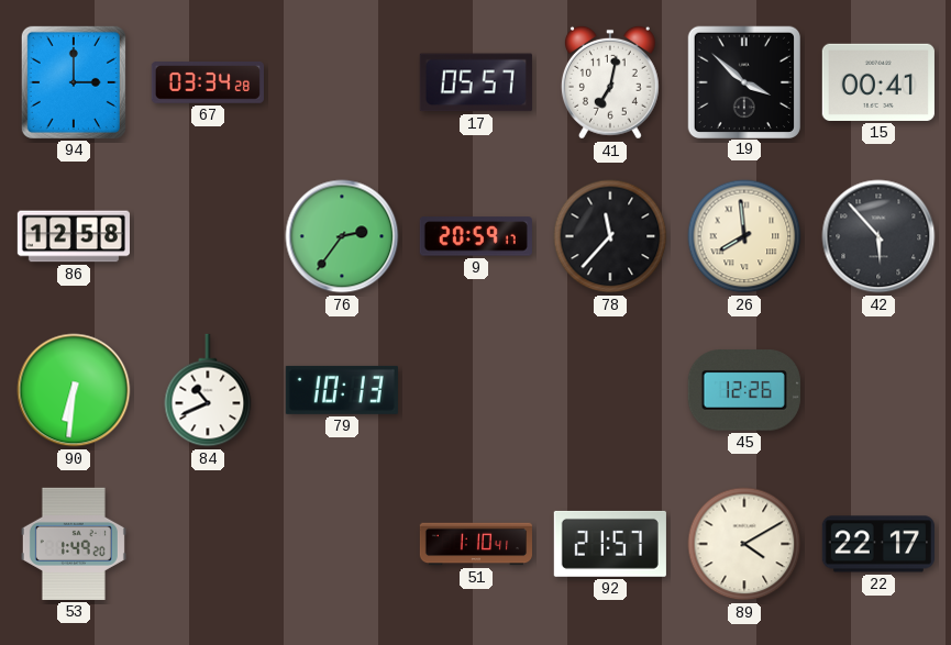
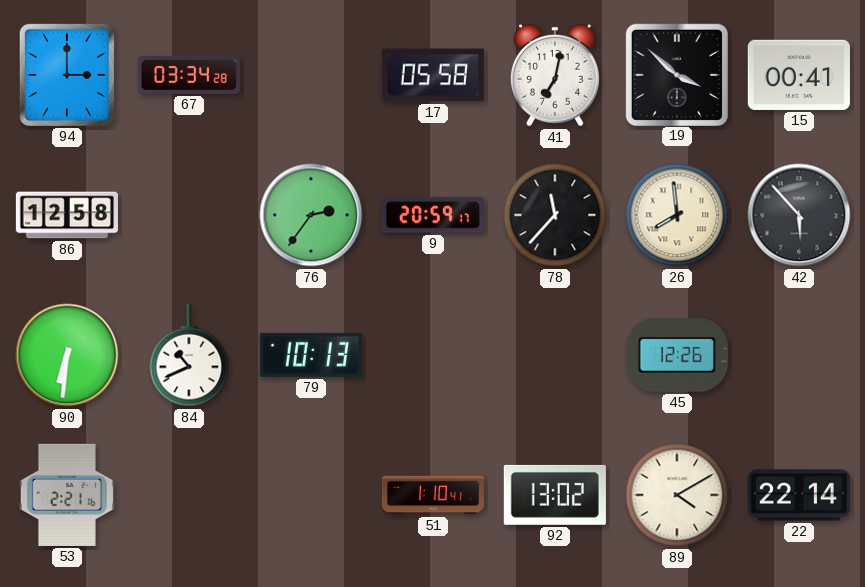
17: 05:57 -> 05:58 (433, 75)
53: 1:49 -> 2:21 (67, 495)
92: 21:57 -> 13:02 (555, 495)
22: 22:17 -> 22:14 (799, 495)
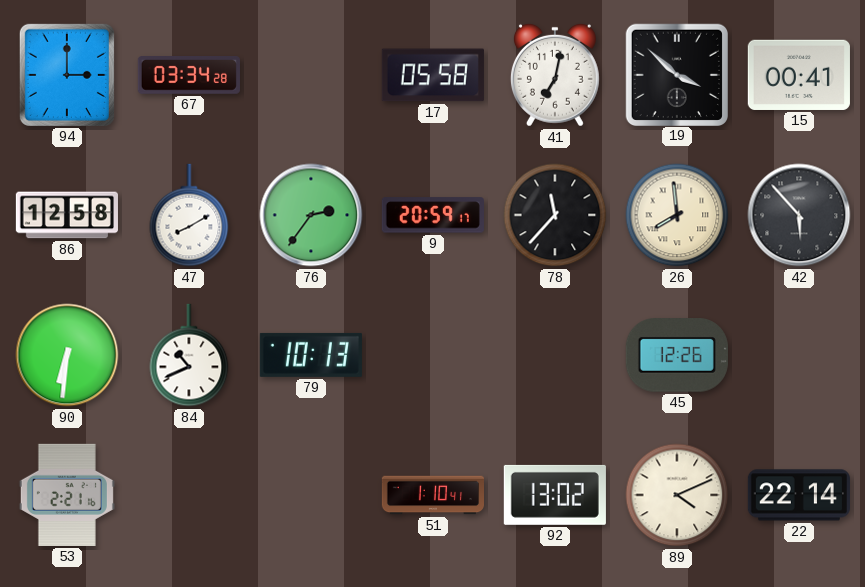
47: none -> 8:10 (189, 215)
89: 4:10 -> 4:11 (677, 495)
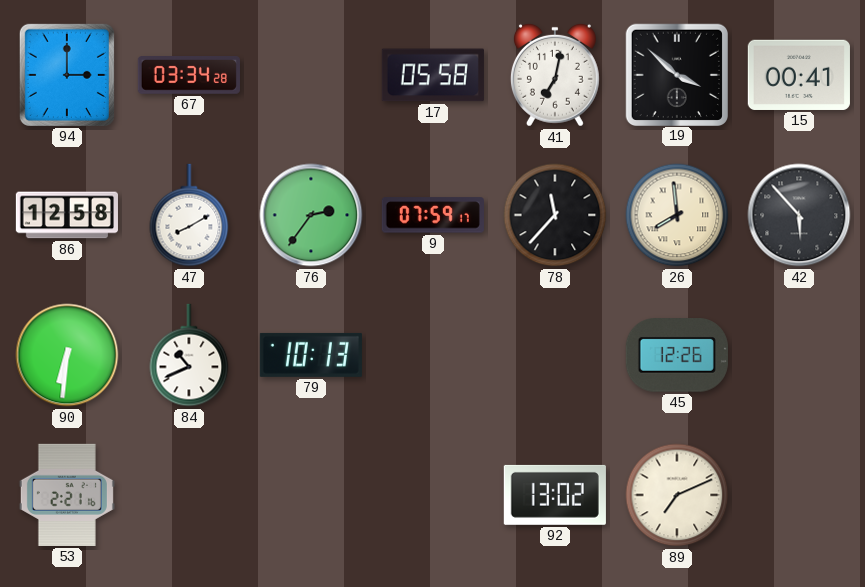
9: 20:59 -> 07:59 (433, 215)
51: 1:10 -> none (432, 495)
89: 4:11 -> 7:11 (677, 495)
22: 22:14 -> none (799, 495)
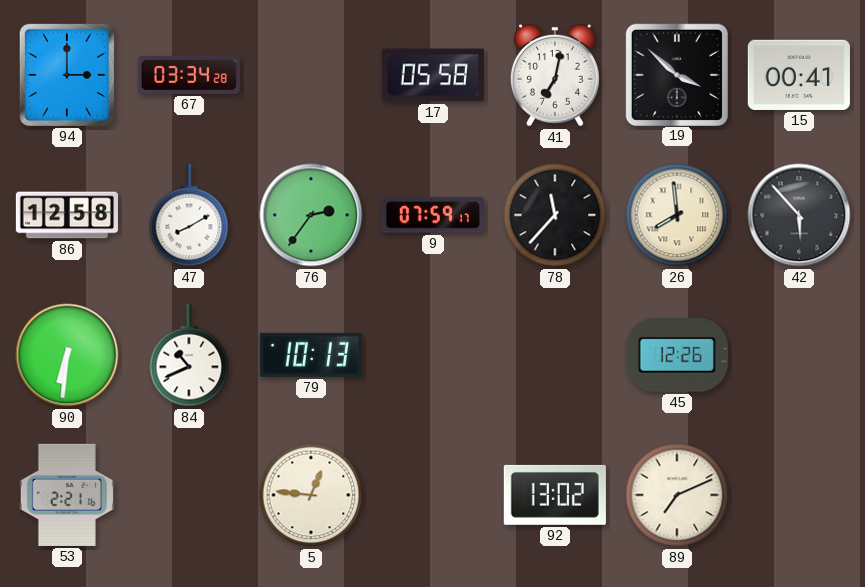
5: none -> 12:46 (311, 495)
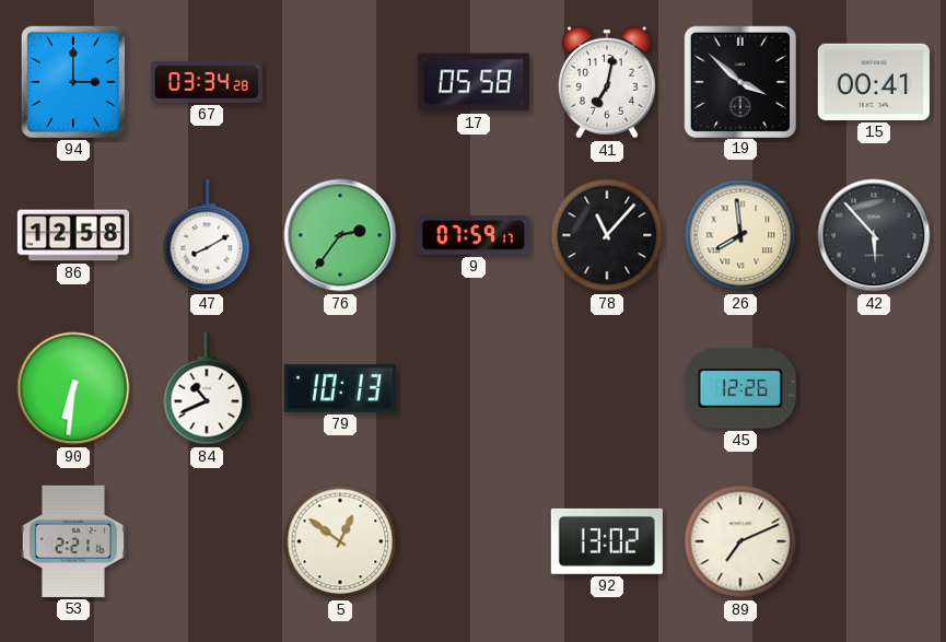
78: 11:37 -> 11:07 (607, 235)
5: 12:46 -> 12:51 (340, 541)
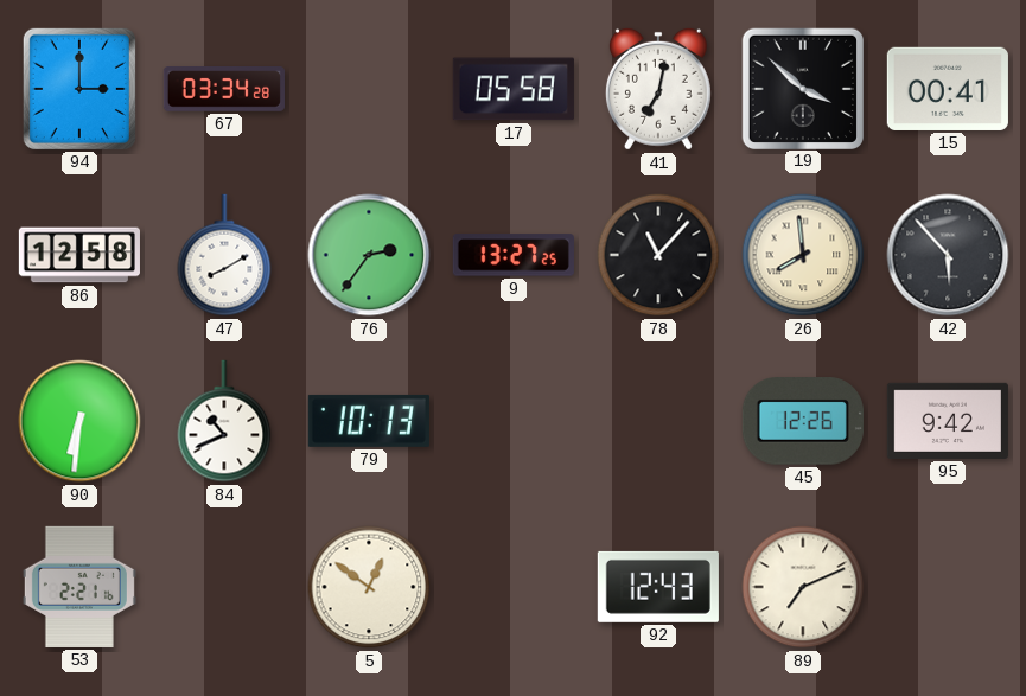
9: 07:59 -> 13:27 (514, 255)
95: none -> 9:42 (948, 421)
92: 13:02 -> 12:43 (658, 587)
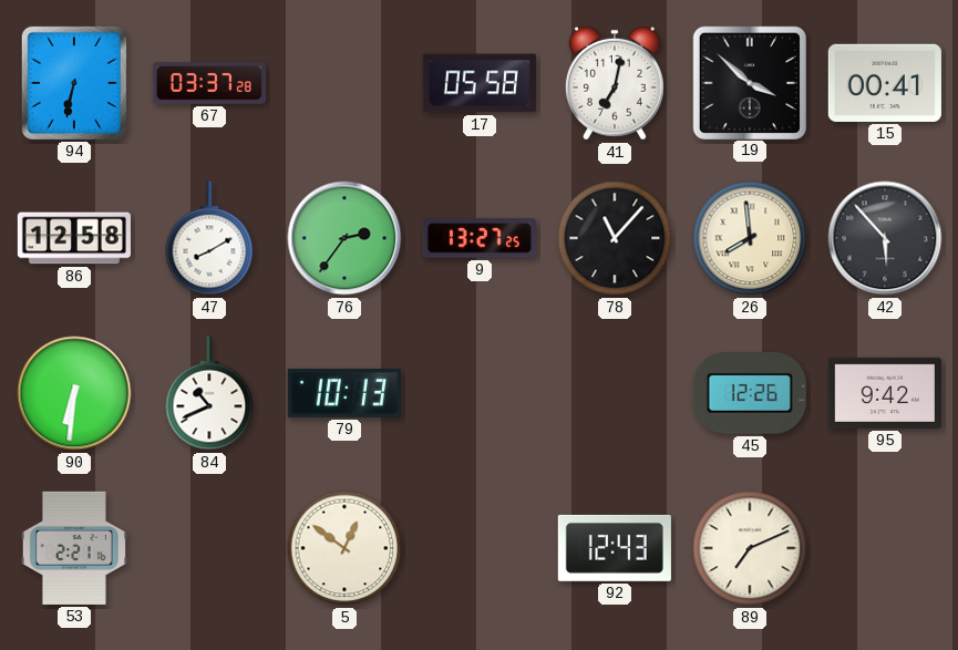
94: 3:00 -> 6:32 (74, 83)
67: 03:34 -> 03:37 (209, 84)
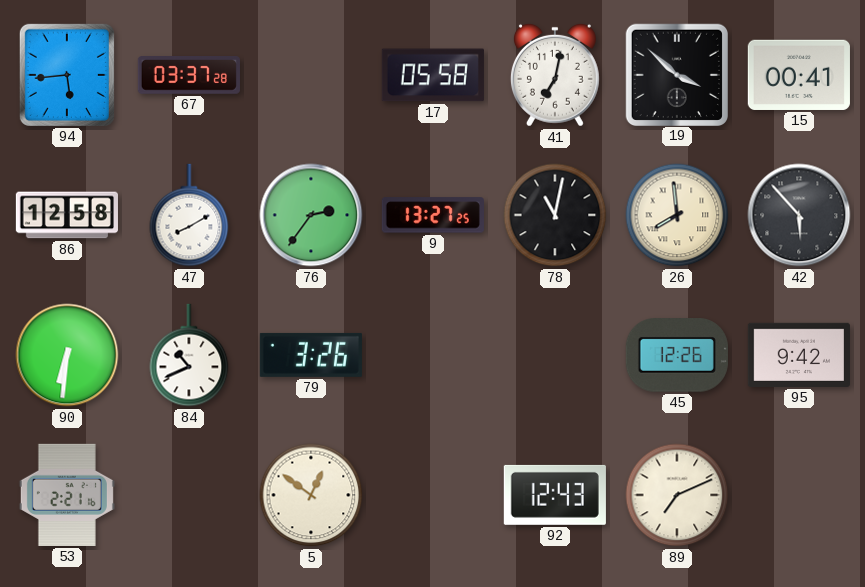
94: 6:32 -> 5:44 (67, 75)
78: 11:07 -> 11:02 (555, 215)
79: 10:13 -> 3:26 (311, 355)
